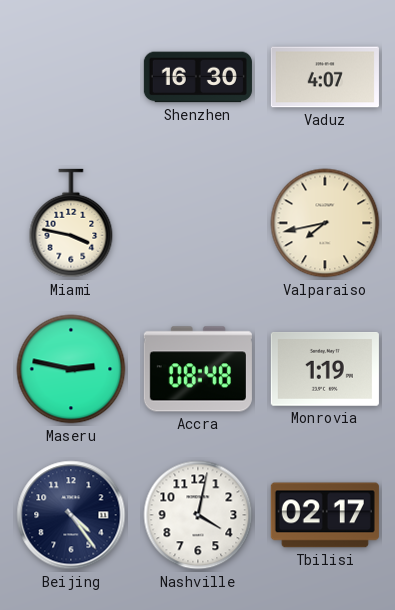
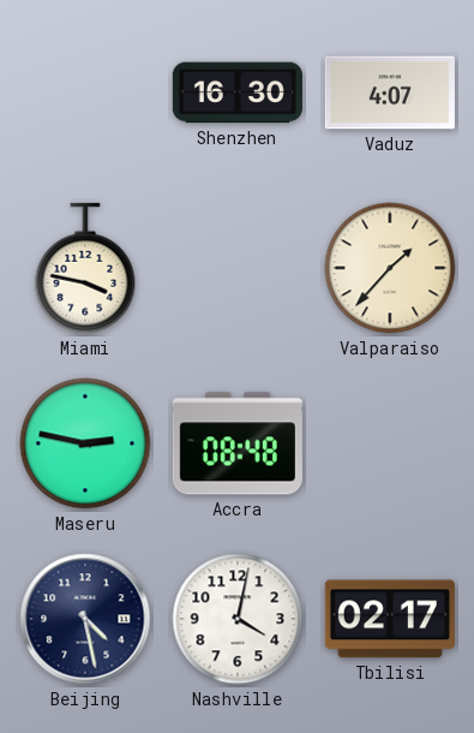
Valparaiso: 7:43 -> 1:37 (390, 268)
Monrovia: 1:19 -> none (325, 369)
Beijing: 4:24 -> 4:28 (85, 619)
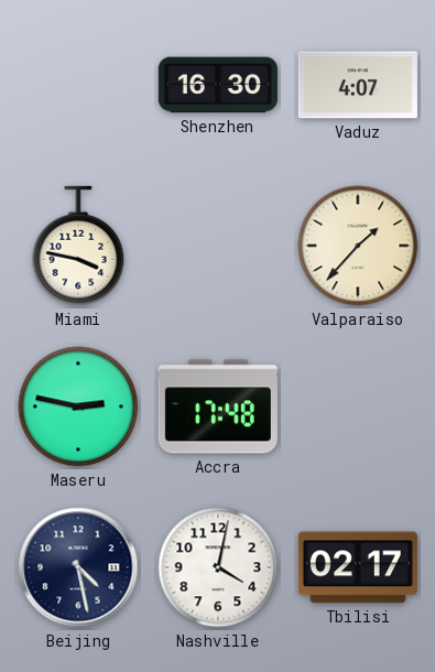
Accra: 08:48 -> 17:48 (218, 407)
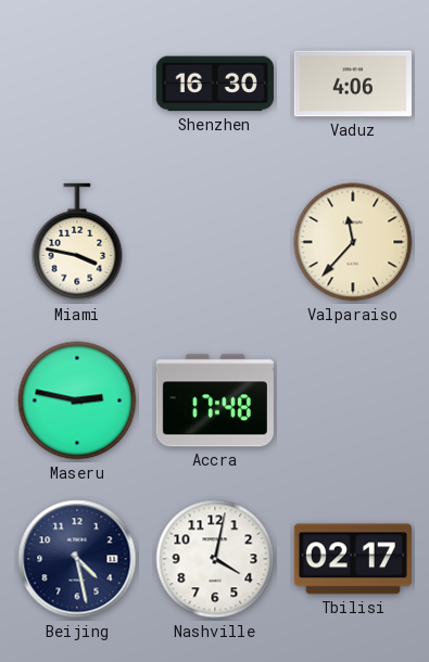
Vaduz: 4:07 -> 4:06 (353, 84)
Valparaiso: 1:37 -> 11:37 (353, 242)
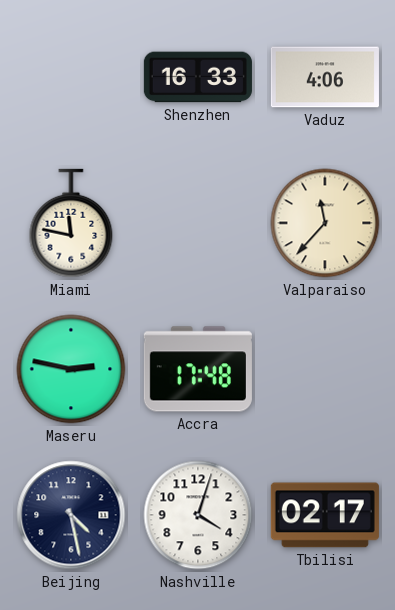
Shenzhen: 16:30 -> 16:33 (198, 77)
Miami: 3:47 -> 11:47 (71, 223)
Nashville: 4:02 -> 4:03 (198, 515)
